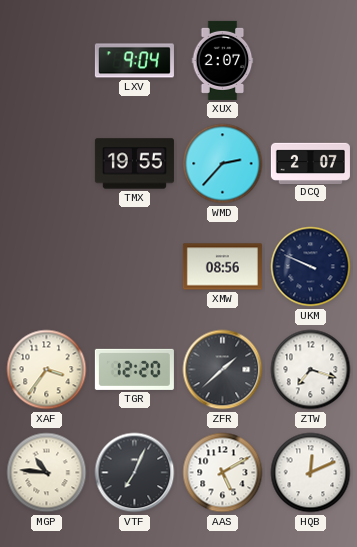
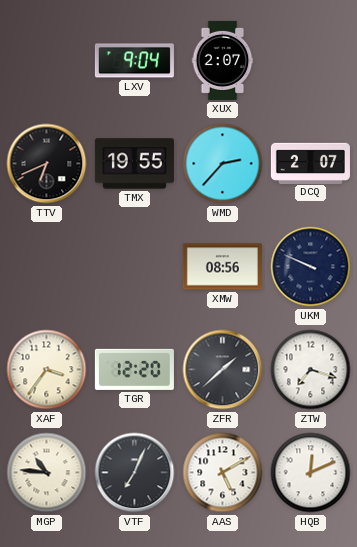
TTV: none -> 6:41 (47, 164)
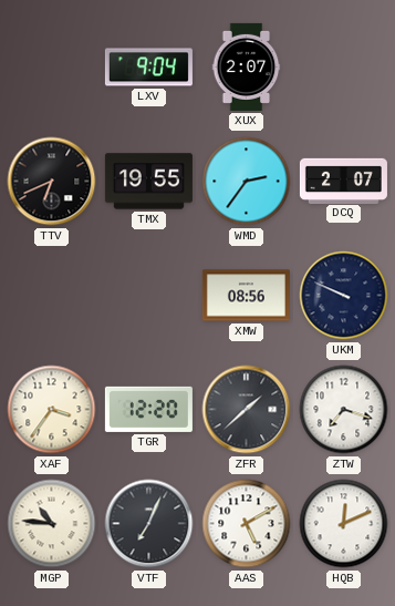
WMD: 2:37 -> 2:36 (247, 182)
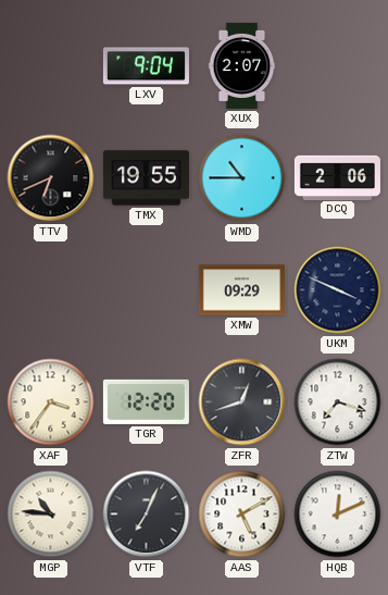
WMD: 2:36 -> 10:45 (242, 178)
DCQ: 2:07 -> 2:06 (337, 177)
XMW: 08:56 -> 09:29 (241, 290)
UKM: 9:49 -> 3:49 (338, 290)
ZFR: 1:38 -> 12:42 (242, 402)
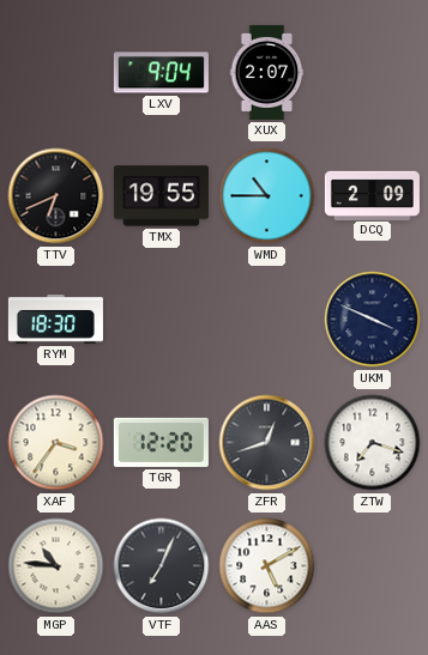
DCQ: 2:06 -> 2:09 (372, 195)
RYM: none -> 18:30 (55, 320)
XMW: 09:29 -> none (241, 290)
HQB: 12:11 -> none (338, 515)
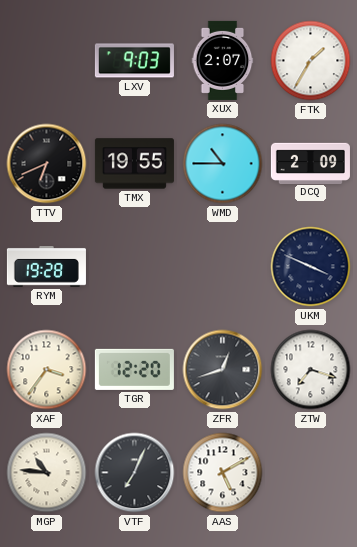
LXV: 9:04 -> 9:03 (134, 61)
FTK: none -> 1:35 (311, 61)
RYM: 18:30 -> 19:28 (46, 267)
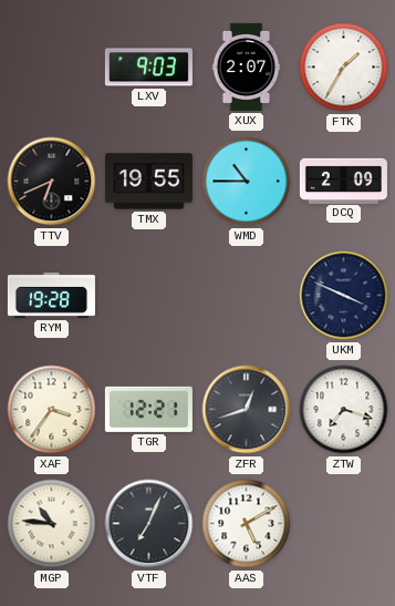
TGR: 12:20 -> 12:21 (148, 409)
